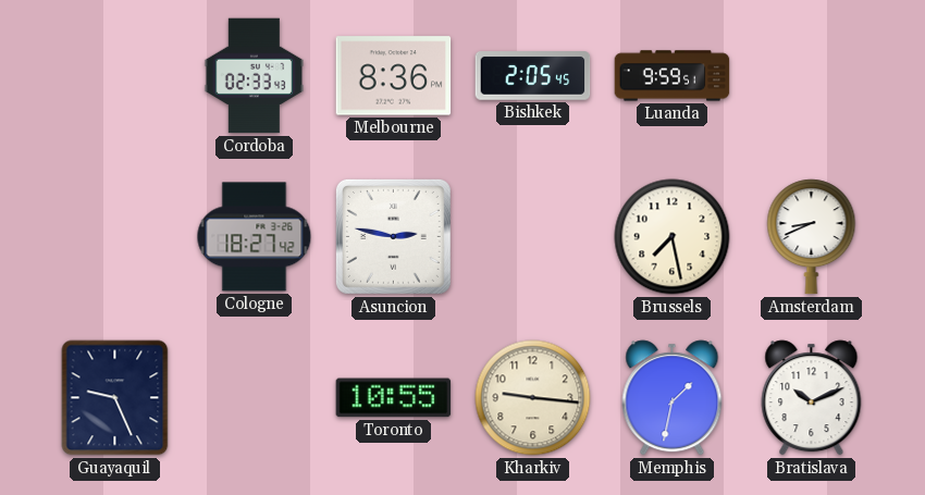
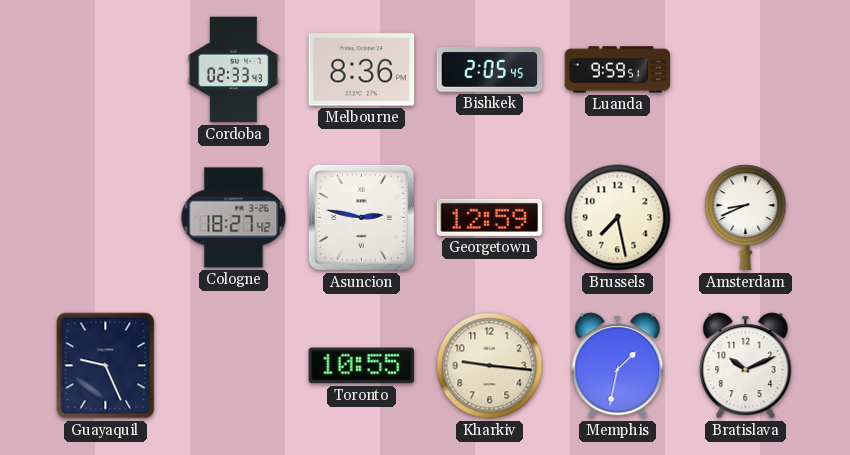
Georgetown: none -> 12:59 (490, 217)
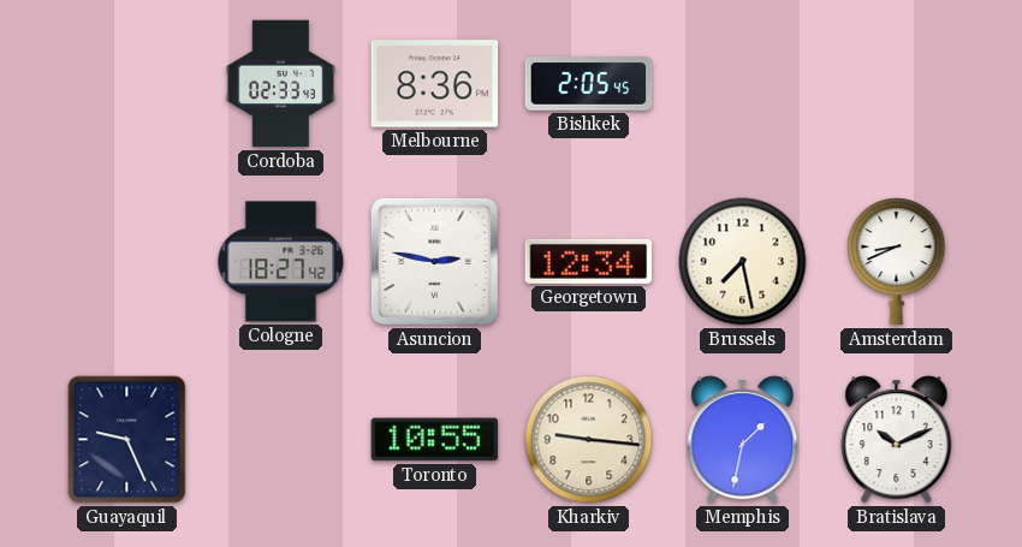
Luanda: 9:59 -> none (618, 70)
Georgetown: 12:59 -> 12:34 (589, 261)
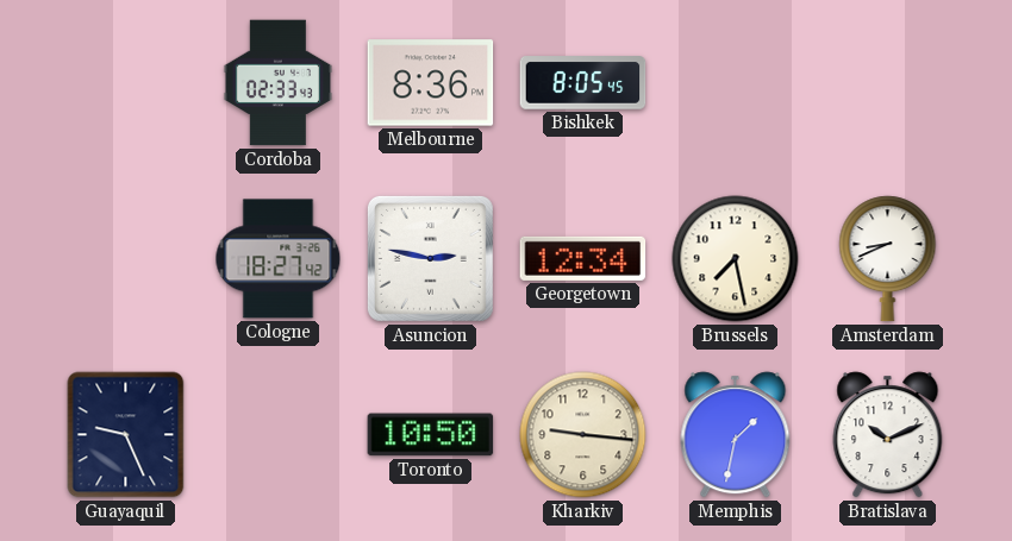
Bishkek: 2:05 -> 8:05 (583, 83)
Toronto: 10:55 -> 10:50 (431, 435)
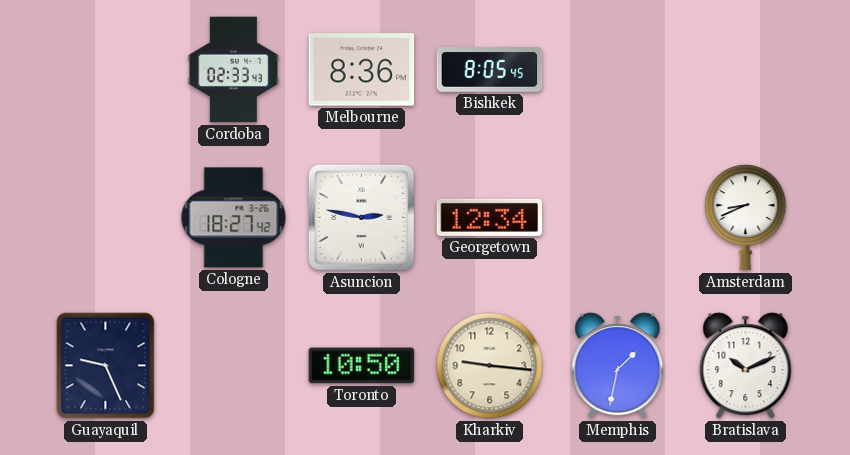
Brussels: 7:28 -> none (736, 259)
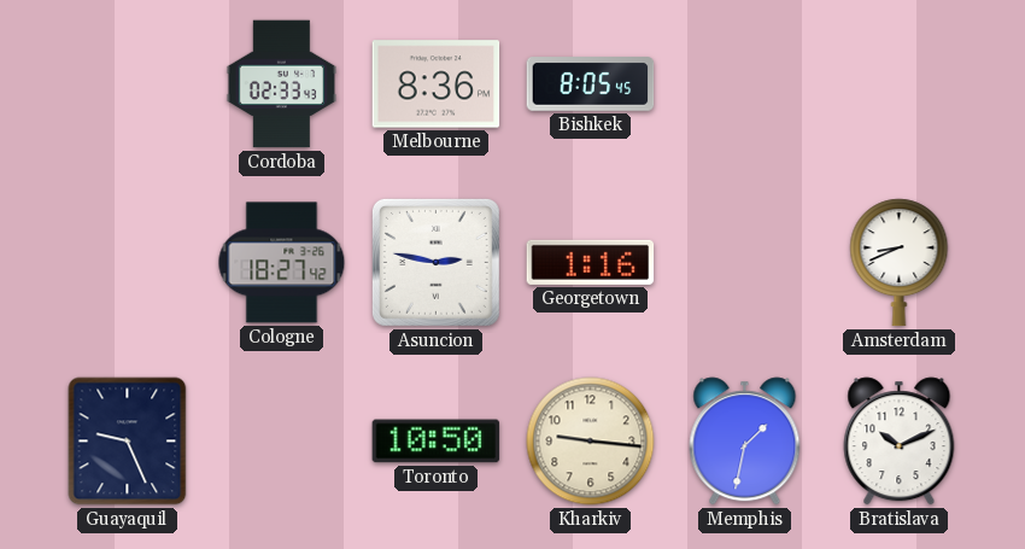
Georgetown: 12:34 -> 1:16 (591, 262)
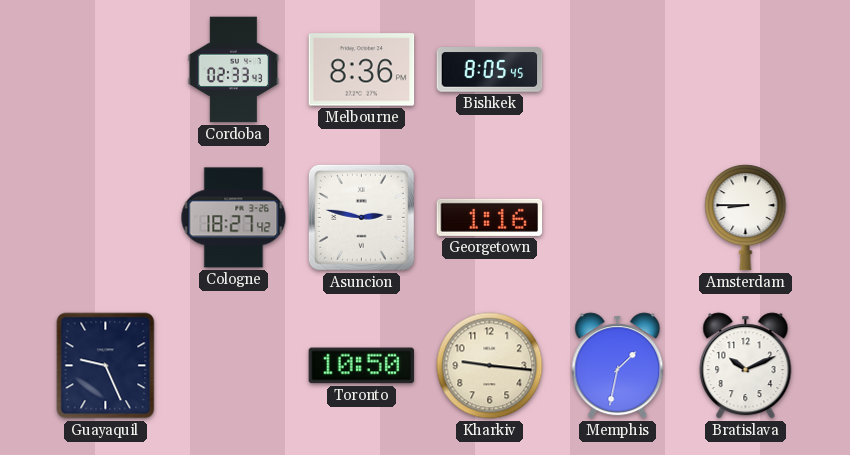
Amsterdam: 8:41 -> 8:45 (746, 218)
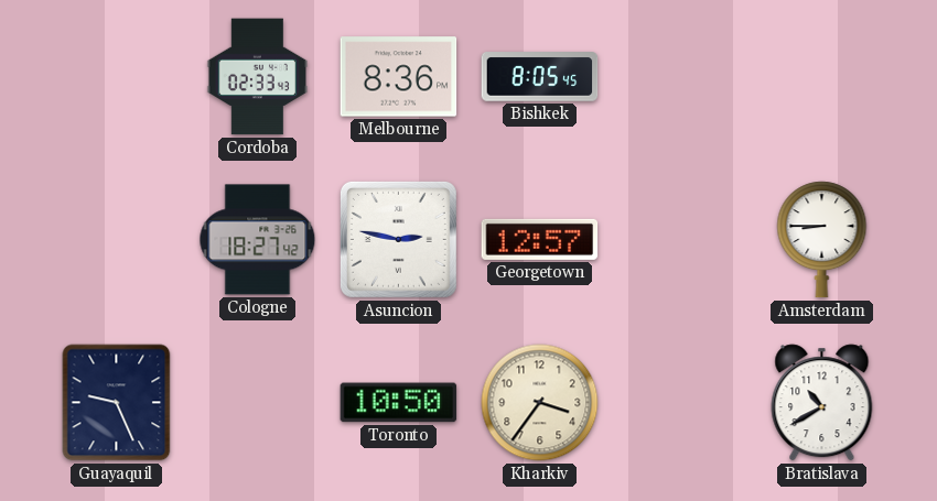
Georgetown: 1:16 -> 12:57 (540, 239)
Kharkiv: 9:16 -> 3:36 (540, 403)
Memphis: 1:32 -> none (618, 366)
Bratislava: 10:11 -> 10:40 (822, 403)
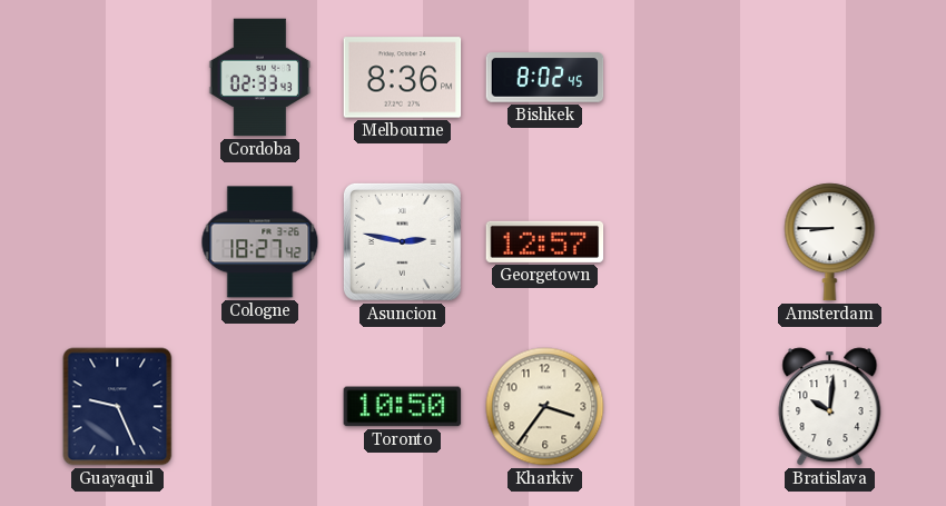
Bishkek: 8:05 -> 8:02 (545, 78)
Bratislava: 10:40 -> 10:01 (830, 407)
